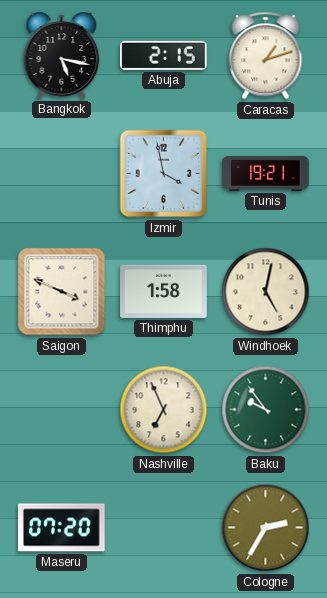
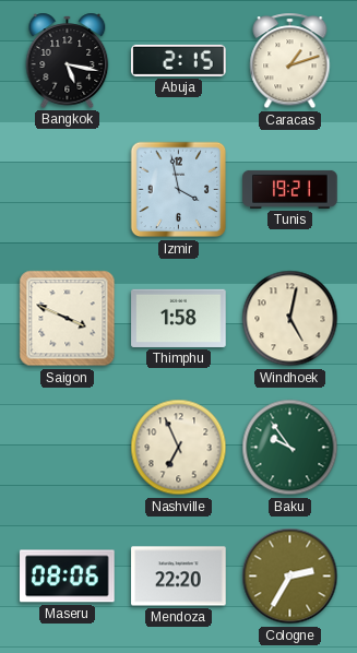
Maseru: 07:20 -> 08:06 (68, 577)
Mendoza: none -> 22:20 (179, 577)
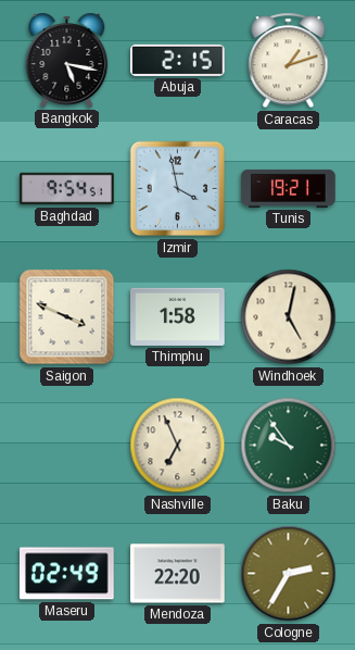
Baghdad: none -> 9:54 (67, 189)
Maseru: 08:06 -> 02:49 (67, 574)
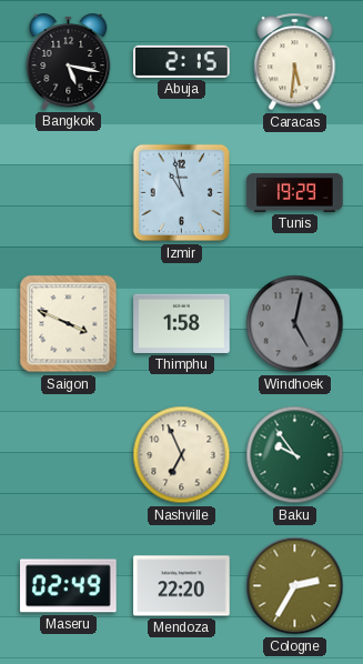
Caracas: 1:12 -> 5:31 (295, 62)
Baghdad: 9:54 -> none (67, 189)
Izmir: 3:58 -> 10:58 (182, 193)
Tunis: 19:21 -> 19:29 (295, 192)
Windhoek dial: cream -> grey (295, 324)
